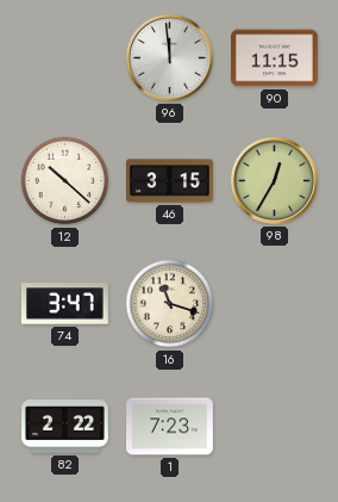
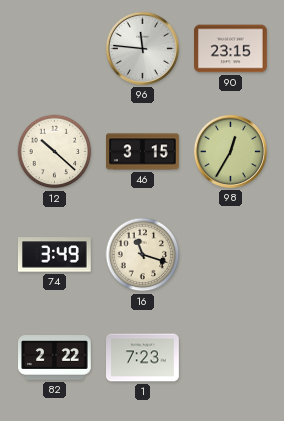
96: 11:59 -> 11:46 (142, 48)
90: 11:15 -> 23:15 (231, 49)
74: 3:47 -> 3:49 (54, 255)
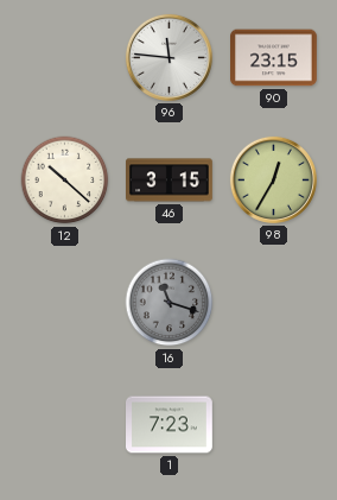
74: 3:49 -> none (54, 255)
16 dial: cream -> grey (170, 303)
82: 2:22 -> none (55, 358)
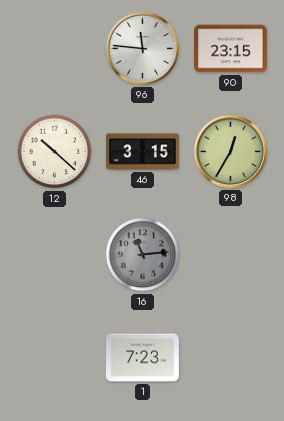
16: 11:18 -> 11:14 (143, 255)
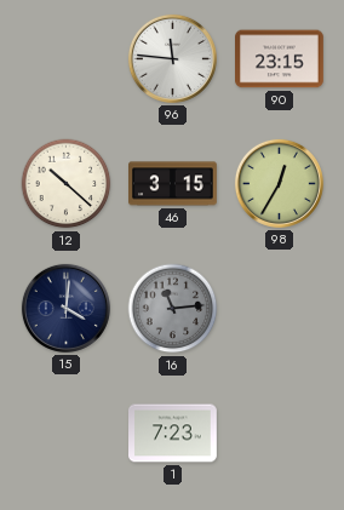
15: none -> 4:01 (65, 308)
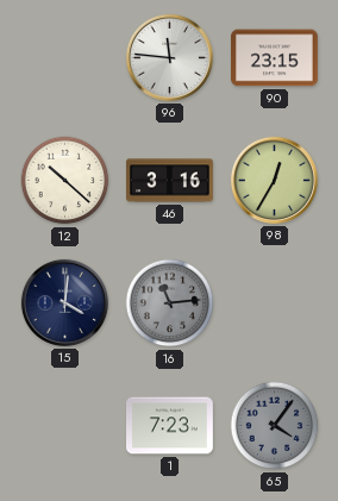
46: 3:15 -> 3:16 (170, 181)
65: none -> 4:06 (275, 426)
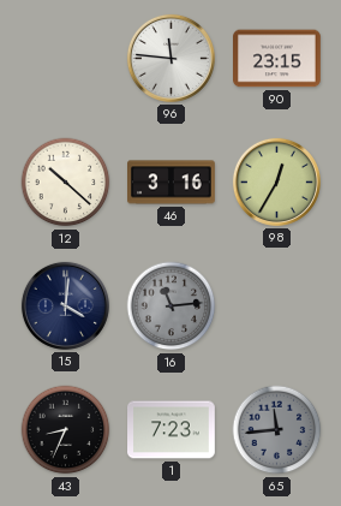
43: none -> 8:34 (66, 430)
65: 4:06 -> 11:44 (277, 430)
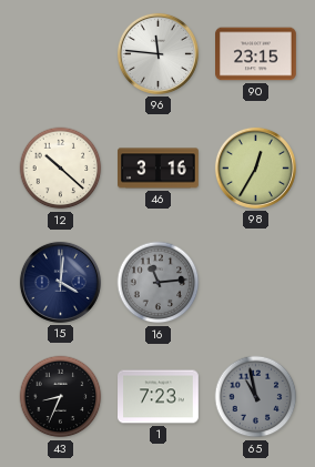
65: 11:44 -> 10:58 (256, 397)
